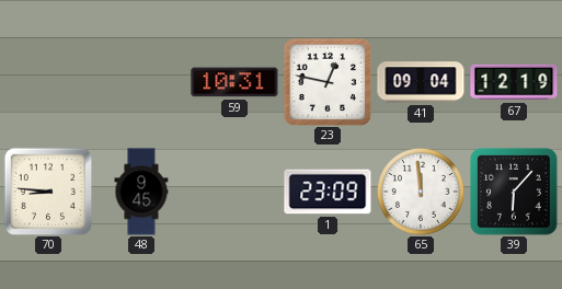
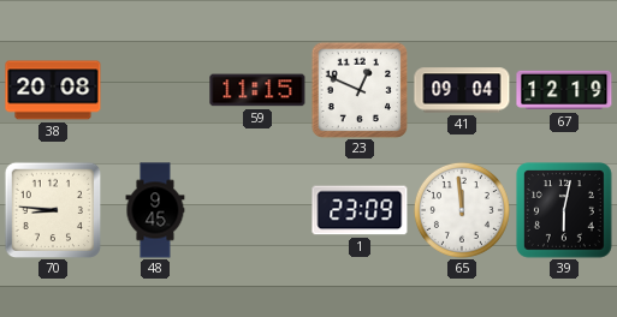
38: none -> 20:08 (53, 90)
59: 10:31 -> 11:15 (257, 90)
23: 12:47 -> 12:49 (360, 90)
39: 6:07 -> 6:02 (564, 210)
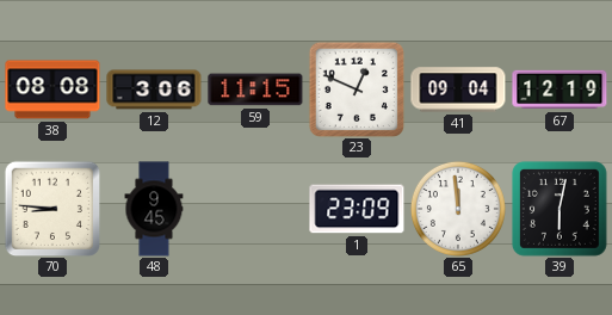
38: 20:08 -> 08:08 (52, 89)
12: none -> 3:06 (154, 89)
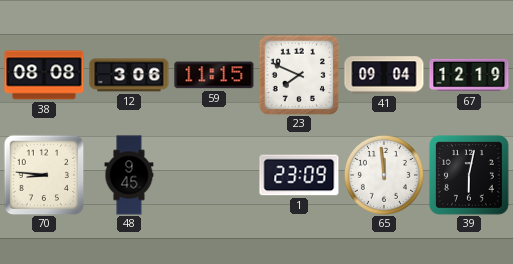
23: 12:49 -> 7:49 (299, 75)
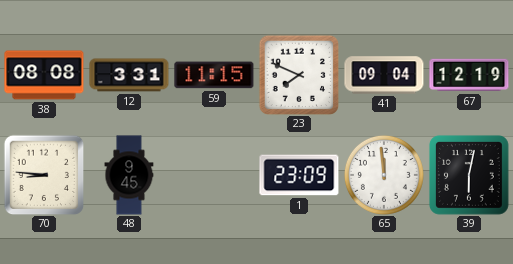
12: 3:06 -> 3:31 (129, 75)
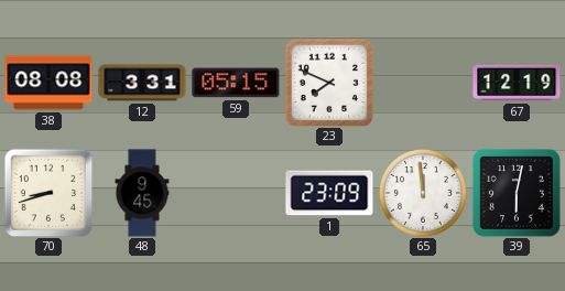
59: 11:15 -> 05:15 (236, 83)
41: 09:04 -> none (384, 75)
70: 8:46 -> 8:42 (48, 193)
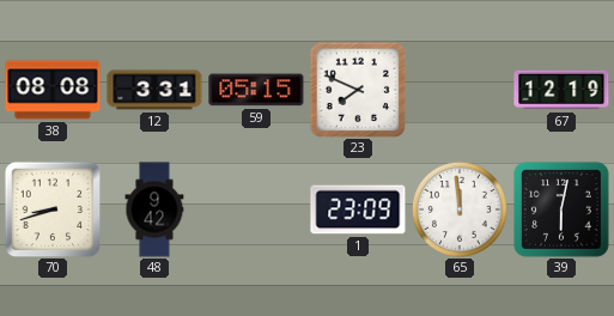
48: 9:45 -> 9:42 (154, 209)
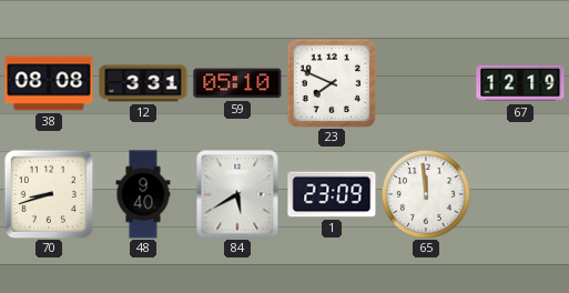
59: 05:15 -> 05:10 (237, 83)
48: 9:42 -> 9:40 (143, 194)
84: none -> 5:40 (237, 194)
39: 6:02 -> none (561, 209)
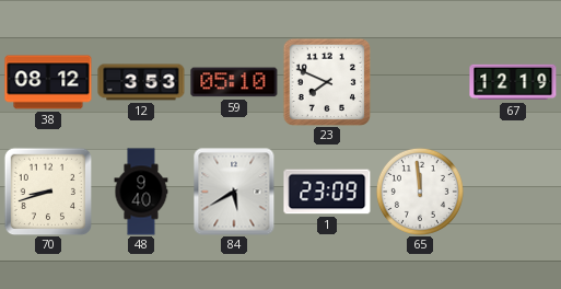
38: 08:08 -> 08:12 (48, 82)
12: 3:31 -> 3:53 (141, 82)
